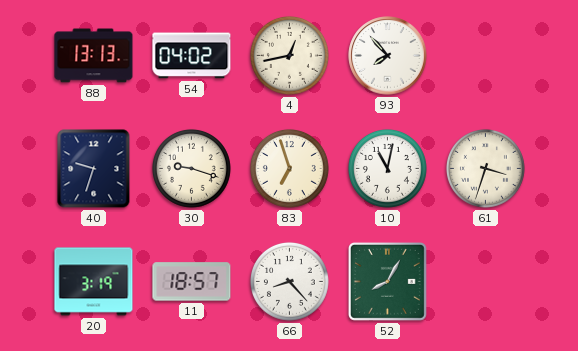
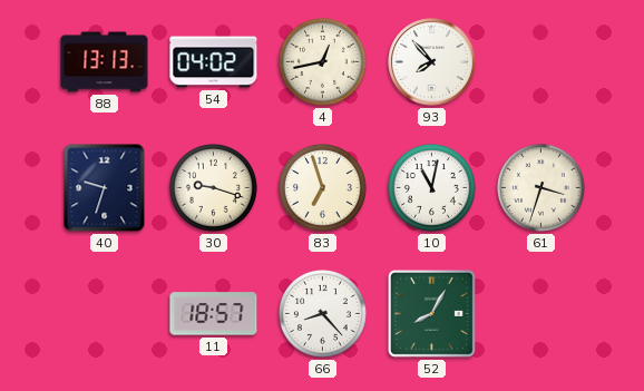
20: 3:19 -> none (94, 282)
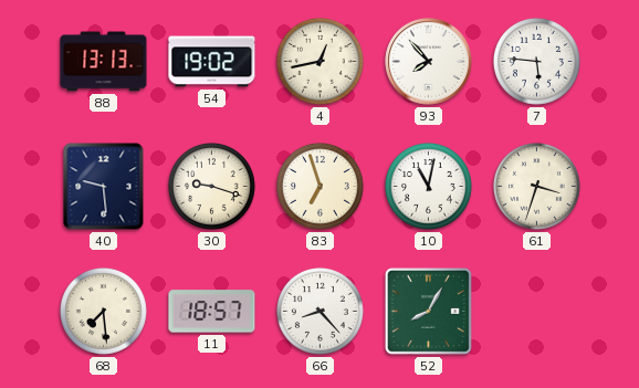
54: 04:02 -> 19:02 (212, 62)
7: none -> 5:46 (536, 61)
40: 9:33 -> 9:29 (104, 187)
68: none -> 7:29 (103, 311)
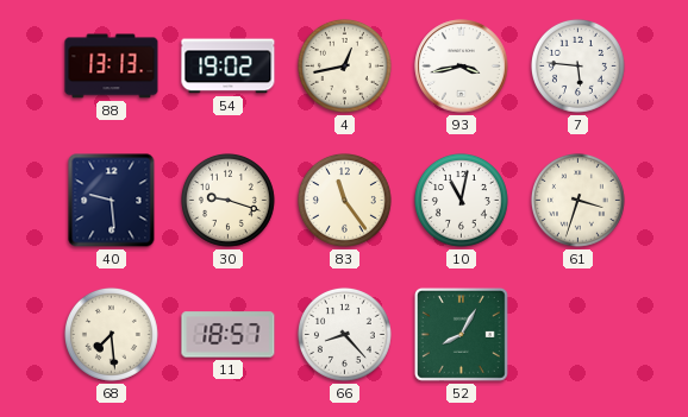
93: 7:53 -> 3:43 (462, 67)
83: 6:57 -> 11:24 (344, 200)
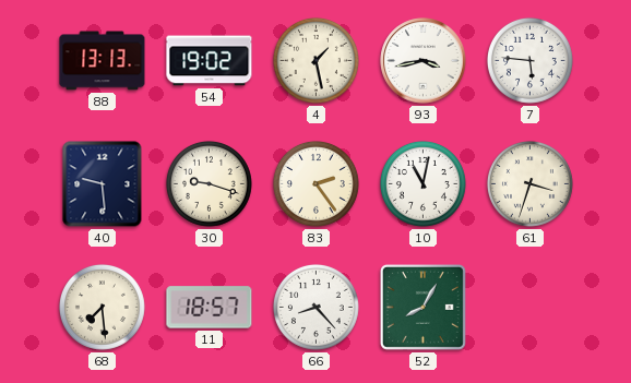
4: 12:43 -> 1:28 (315, 60)
83: 11:24 -> 2:24 (315, 183)
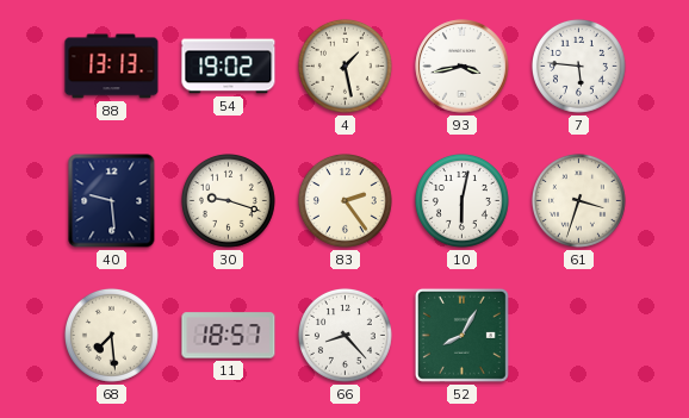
10: 11:02 -> 6:02 (461, 200)
